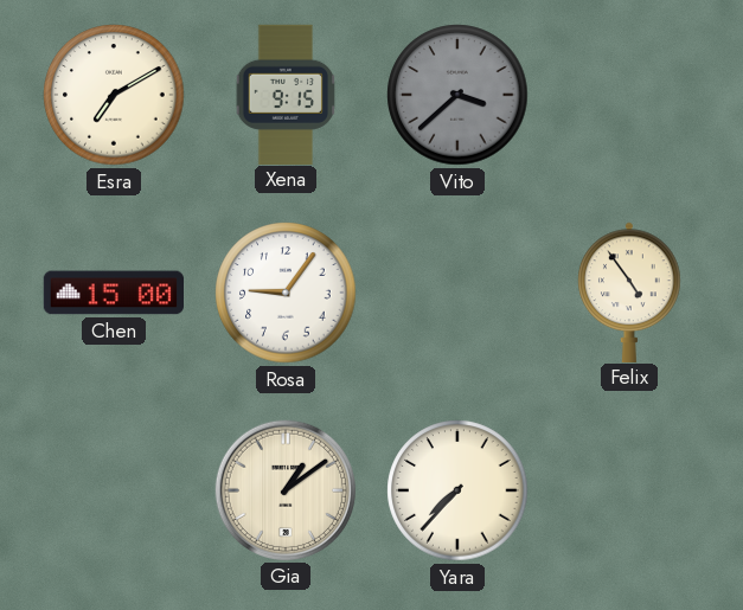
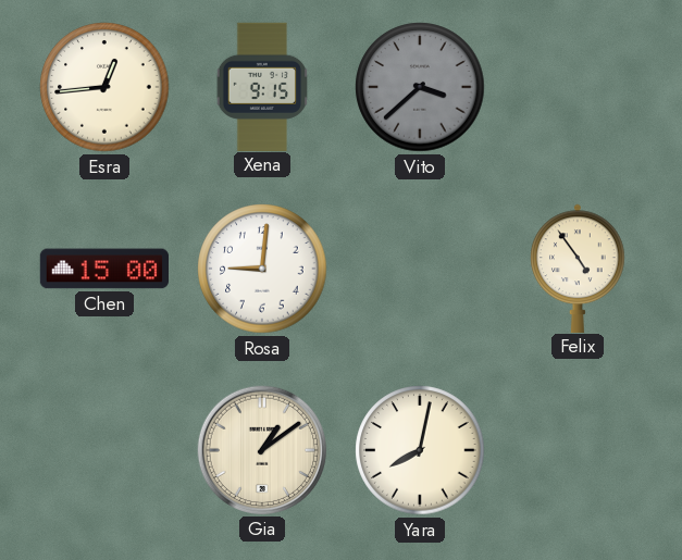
Esra: 7:10 -> 12:44 (104, 87)
Rosa: 9:06 -> 9:01 (262, 269)
Yara: 7:37 -> 8:02 (420, 450)
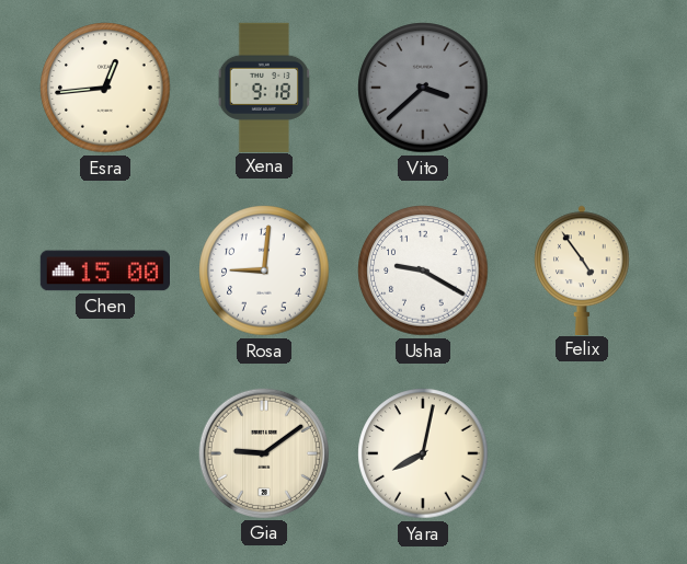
Xena: 9:15 -> 9:18 (264, 87)
Usha: none -> 9:20 (423, 271)
Gia: 1:09 -> 9:09 (264, 453)
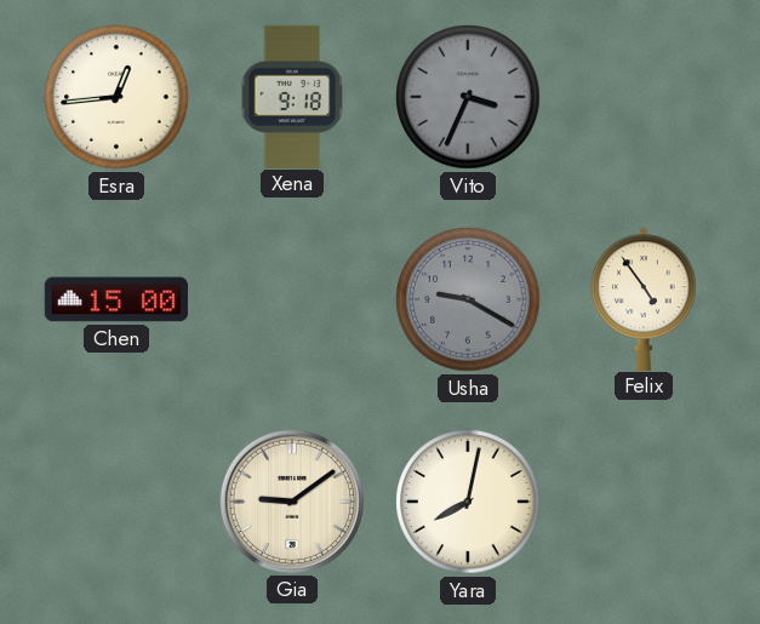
Vito: 3:38 -> 3:34 (468, 97)
Rosa: 9:01 -> none (264, 271)
Usha dial: white -> grey (468, 299)
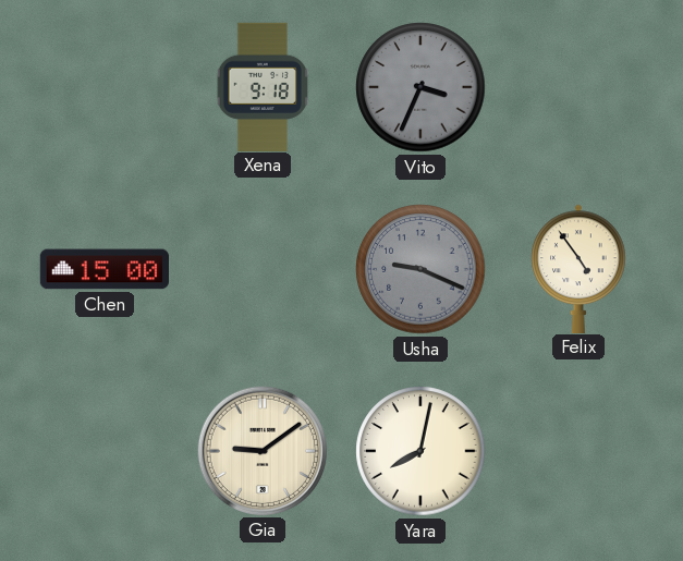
Esra: 12:44 -> none (116, 97)
Usha: 9:20 -> 9:19 (420, 269)
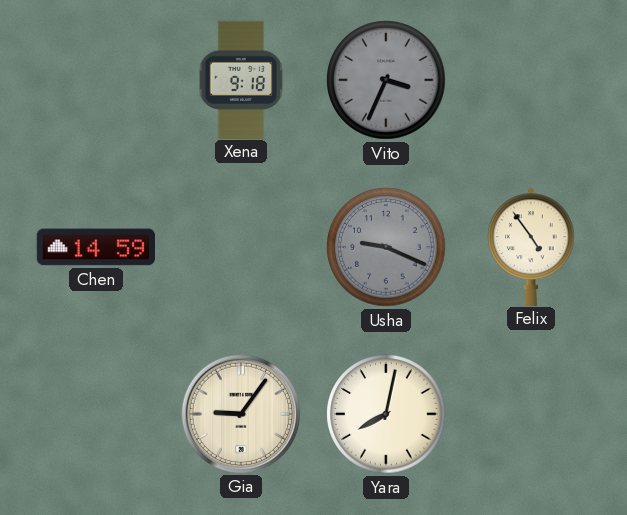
Chen: 15:00 -> 14:59 (95, 247)
Gia: 9:09 -> 9:06 (241, 414)
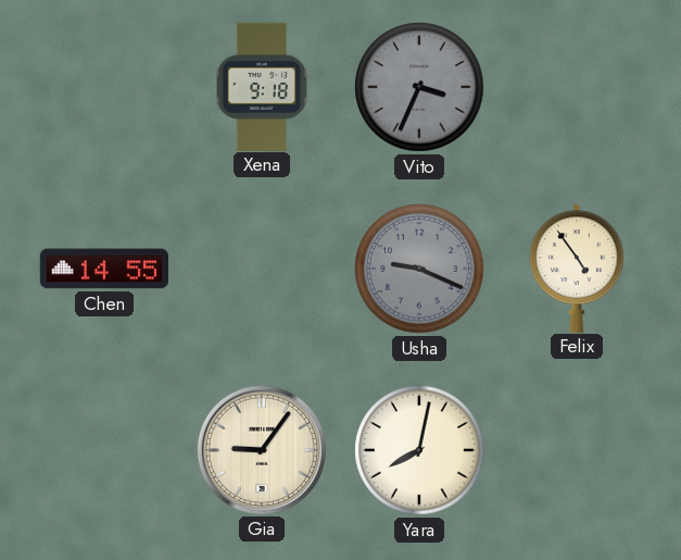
Chen: 14:59 -> 14:55 (103, 269)
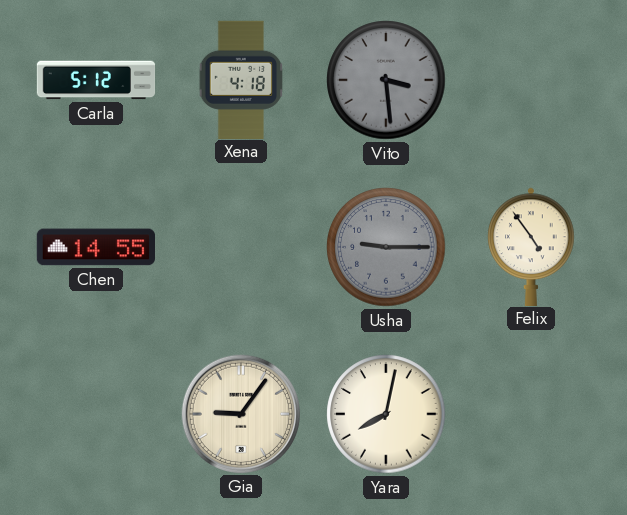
Carla: none -> 5:12 (96, 80)
Xena: 9:18 -> 4:18 (241, 79)
Vito: 3:34 -> 3:29 (386, 80)
Usha: 9:19 -> 9:15 (386, 247)
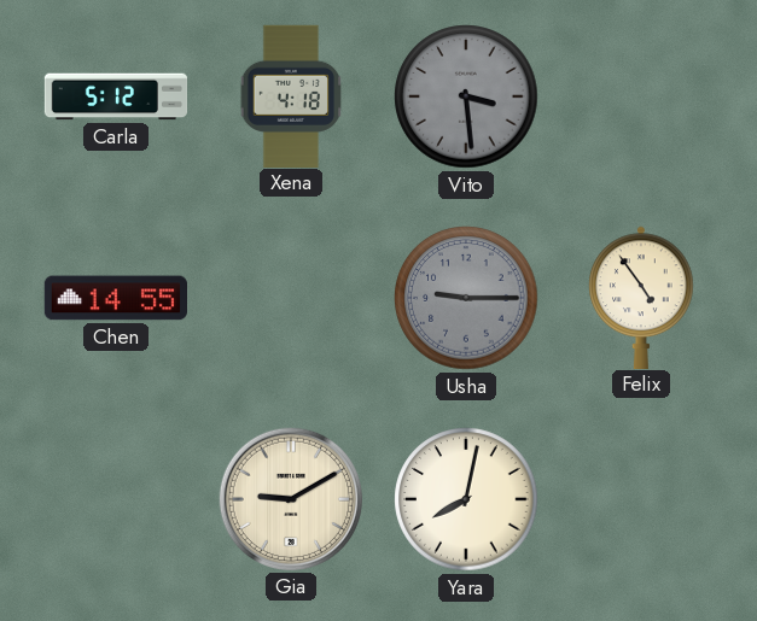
Gia: 9:06 -> 9:10 (291, 499)
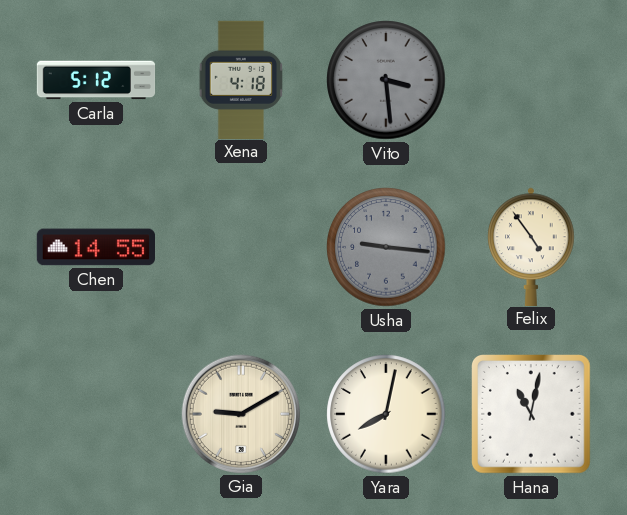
Usha: 9:15 -> 9:16 (386, 247)
Hana: none -> 11:02 (532, 415)
